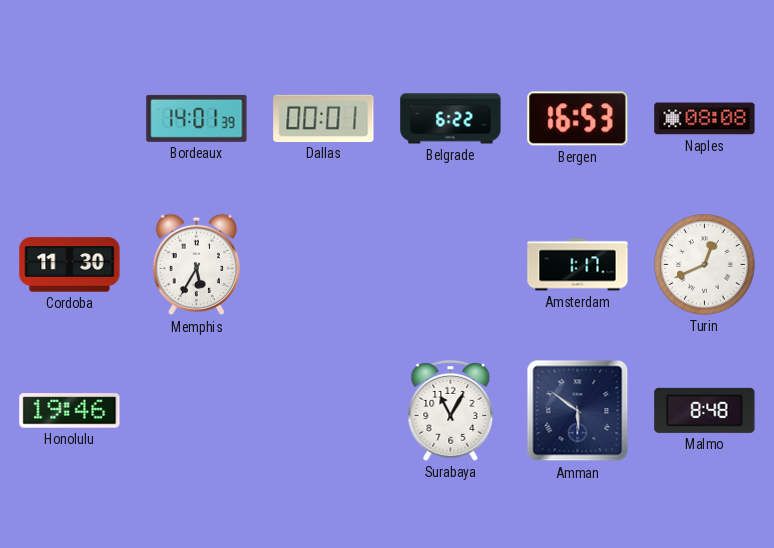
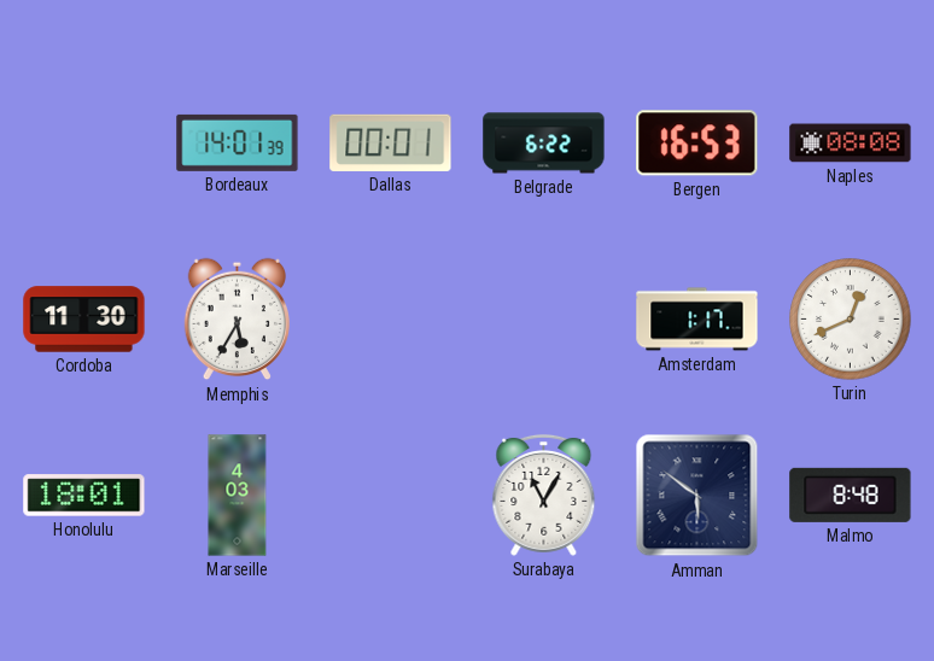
Honolulu: 19:46 -> 18:01 (84, 496)
Marseille: none -> 4:03 (238, 496)
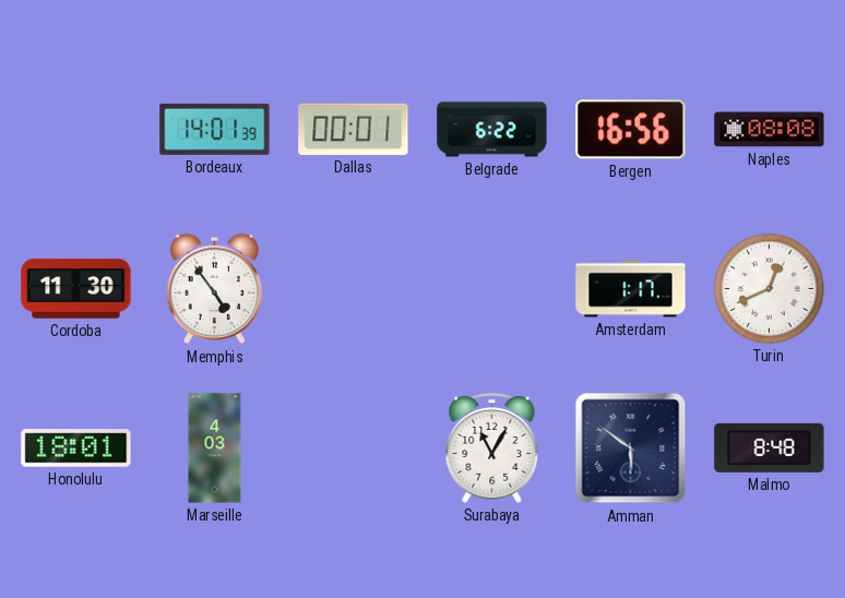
Bergen: 16:53 -> 16:56 (631, 130)
Memphis: 5:35 -> 4:54 (214, 289)
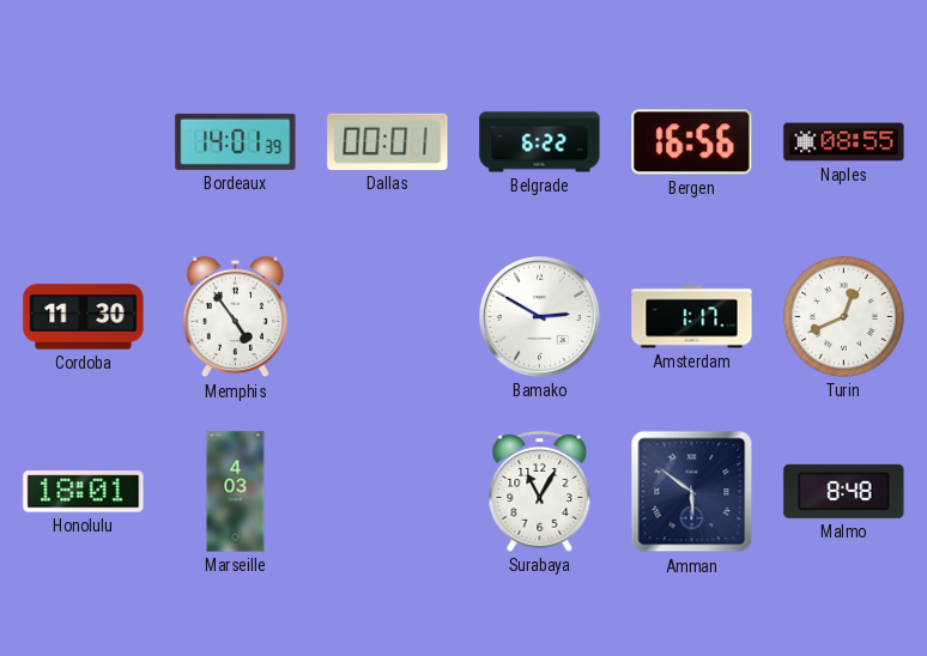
Naples: 08:08 -> 08:55 (844, 142)
Bamako: none -> 2:50 (539, 316)
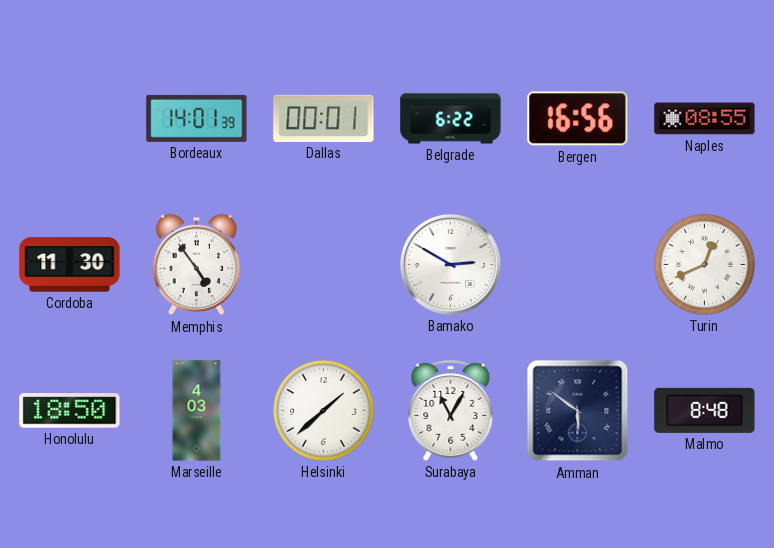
Amsterdam: 1:17 -> none (692, 317)
Honolulu: 18:01 -> 18:50 (70, 411)
Helsinki: none -> 1:38 (324, 411)
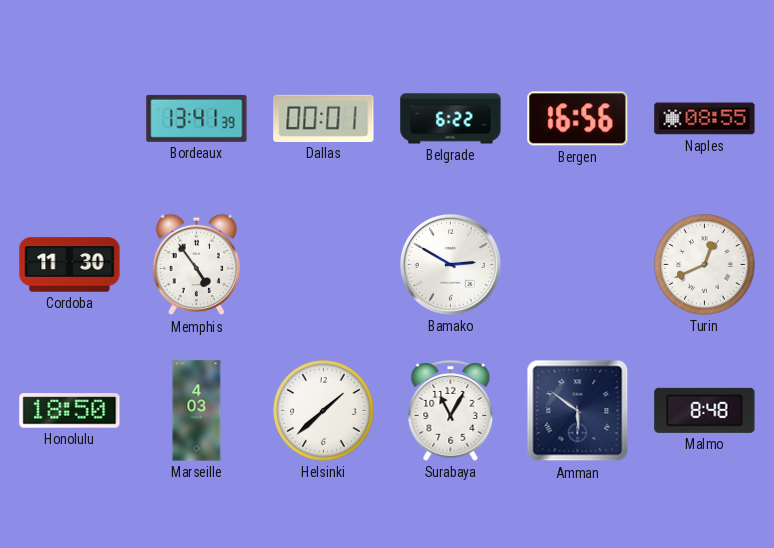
Bordeaux: 14:01 -> 13:41 (197, 118)
